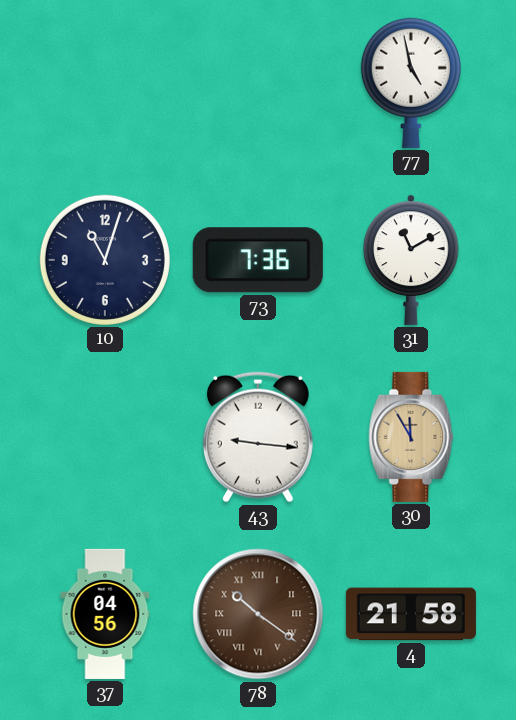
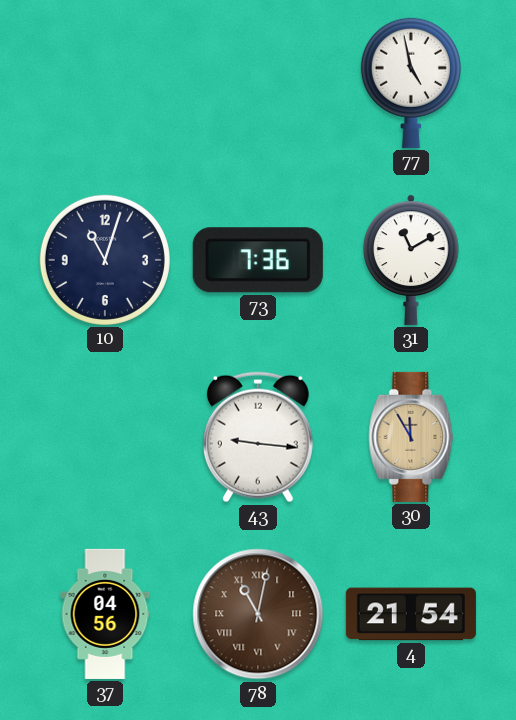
78: 10:21 -> 11:02 (258, 614)
4: 21:58 -> 21:54 (411, 614)
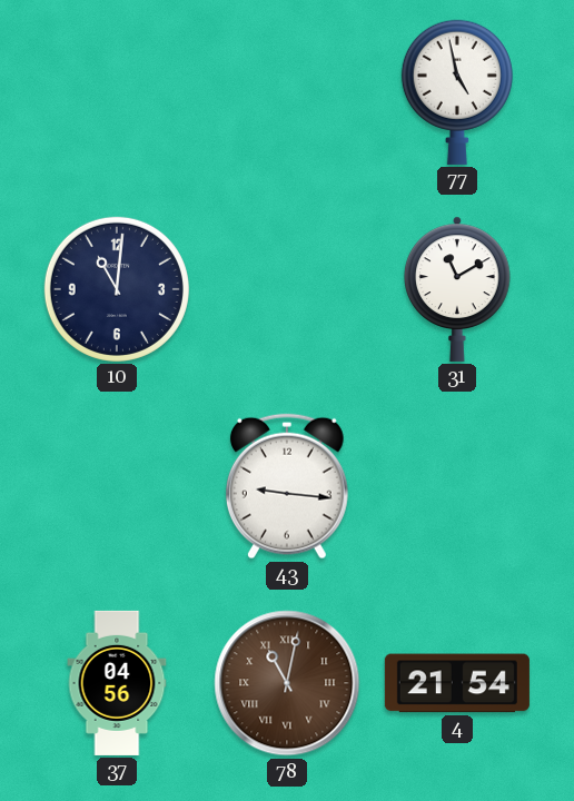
10: 11:03 -> 11:01 (117, 289)
73: 7:36 -> none (258, 260)
30: 11:55 -> none (411, 437)
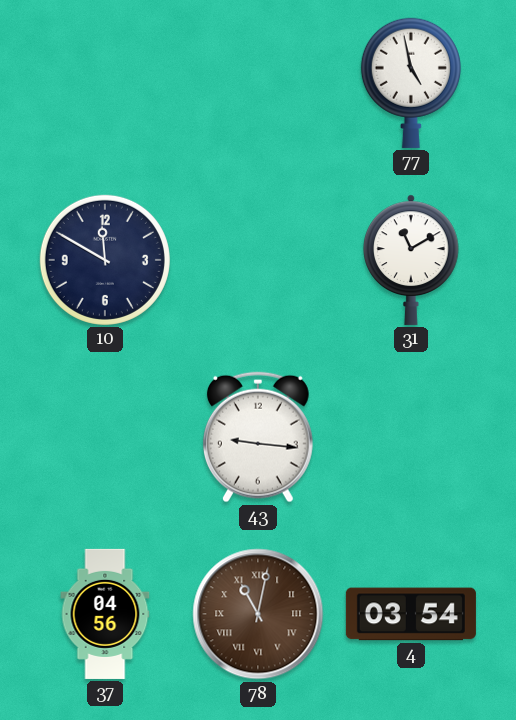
10: 11:01 -> 11:50 (105, 260)
4: 21:54 -> 03:54 (411, 614)
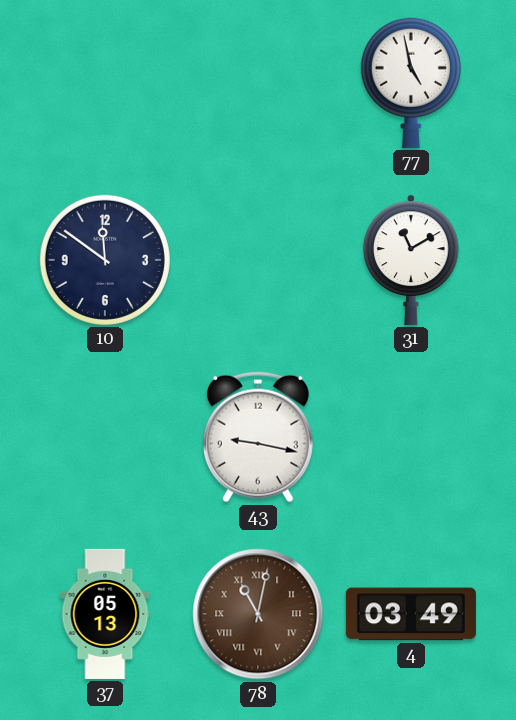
10: 11:50 -> 11:51 (105, 260)
43: 9:16 -> 9:17 (258, 437)
37: 04:56 -> 05:13 (105, 614)
4: 03:54 -> 03:49 (411, 614)
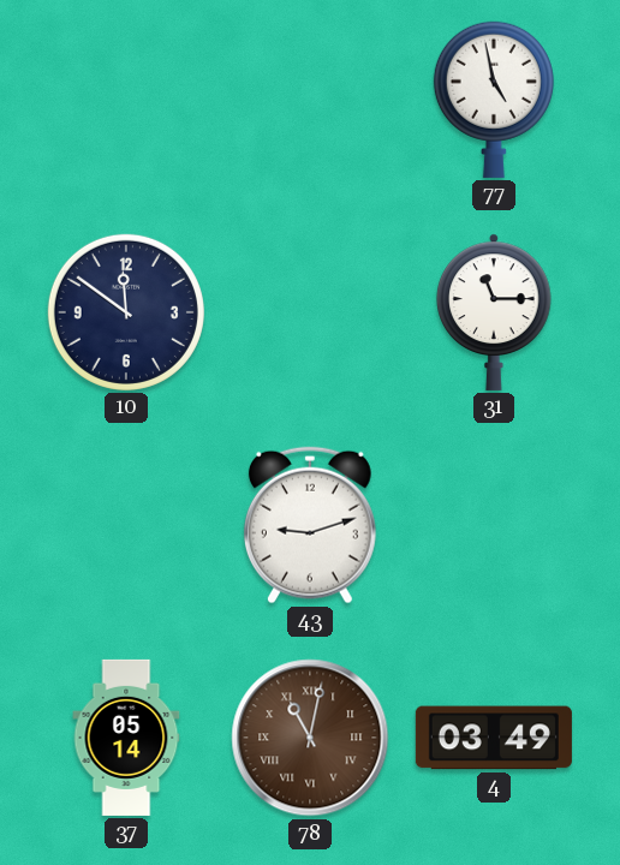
31: 11:10 -> 11:15 (494, 312)
43: 9:17 -> 9:12 (310, 525)
37: 05:13 -> 05:14 (126, 738)
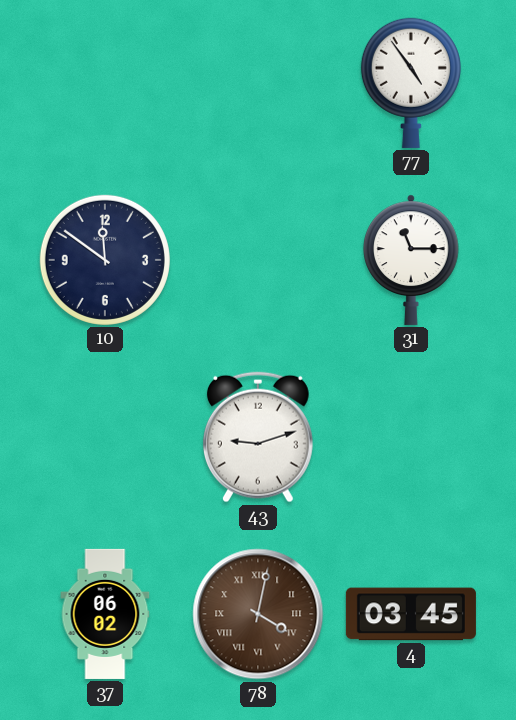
77: 4:58 -> 4:54 (411, 83)
37: 05:14 -> 06:02 (105, 614)
78: 11:02 -> 4:02 (258, 614)
4: 03:49 -> 03:45 (411, 614)
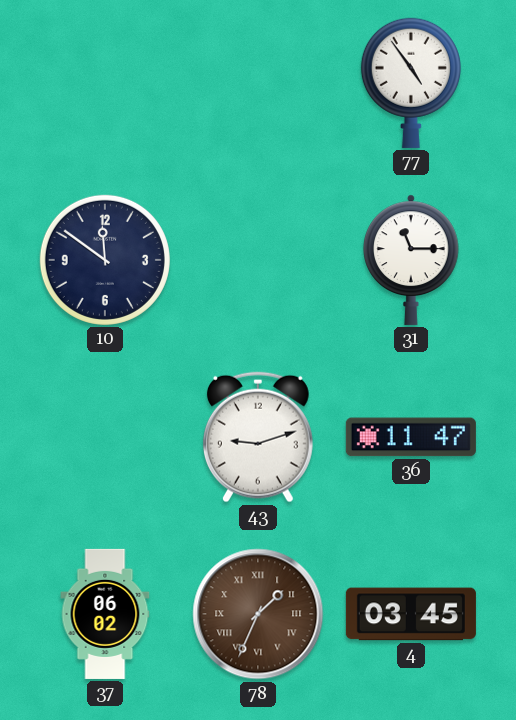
36: none -> 11:47 (411, 437)
78: 4:02 -> 1:34 (258, 614)
